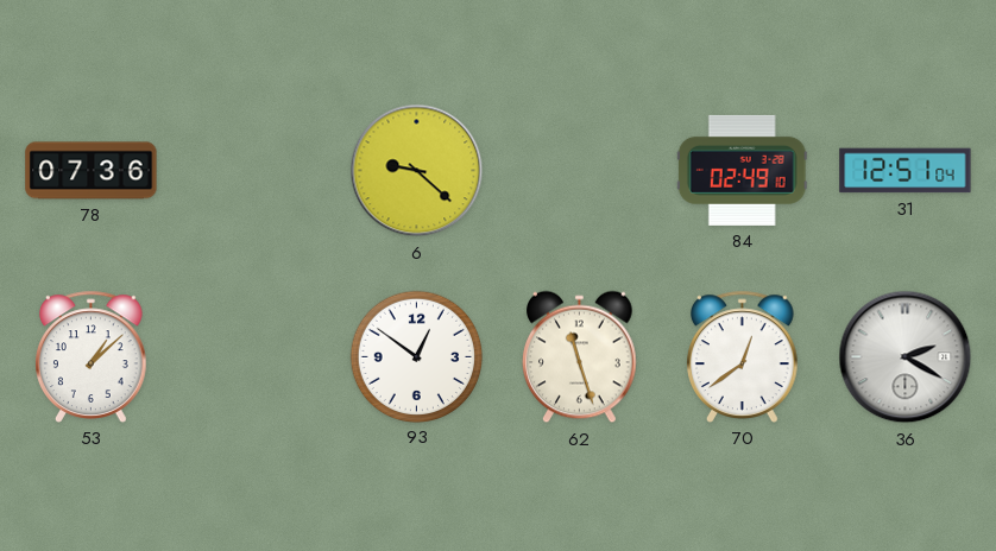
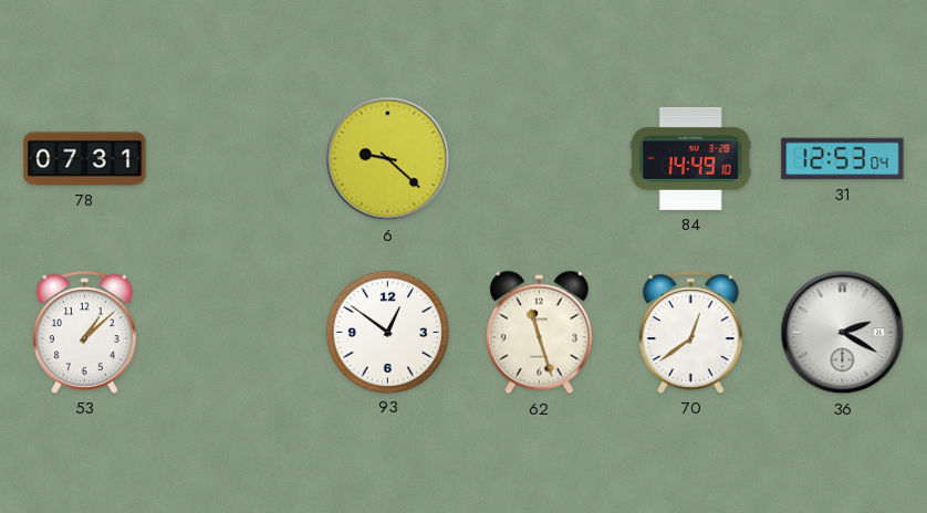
78: 07:36 -> 07:31 (85, 159)
84: 02:49 -> 14:49 (690, 158)
31: 12:51 -> 12:53 (843, 159)
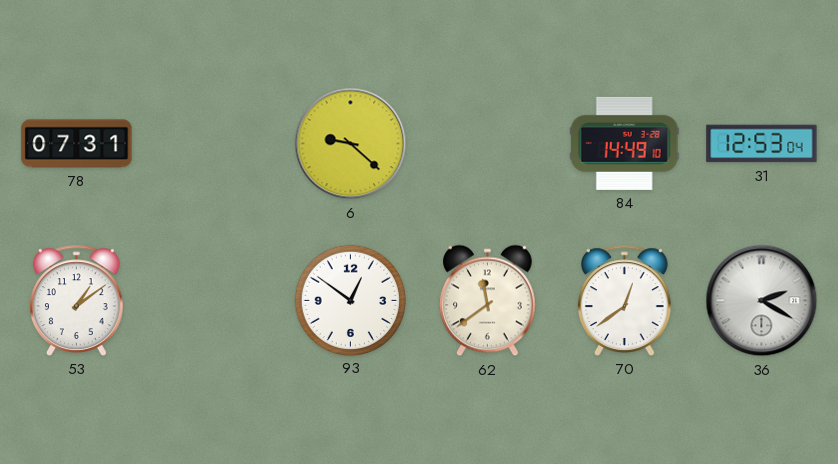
53: 1:08 -> 1:09 (77, 300)
62: 11:27 -> 11:39 (488, 301)
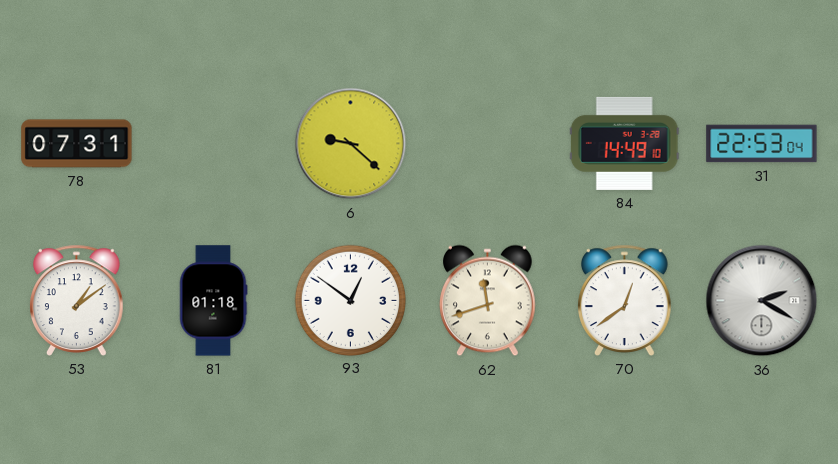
31: 12:53 -> 22:53 (762, 144)
81: none -> 01:18 (213, 301)
62: 11:39 -> 11:42 (488, 301)
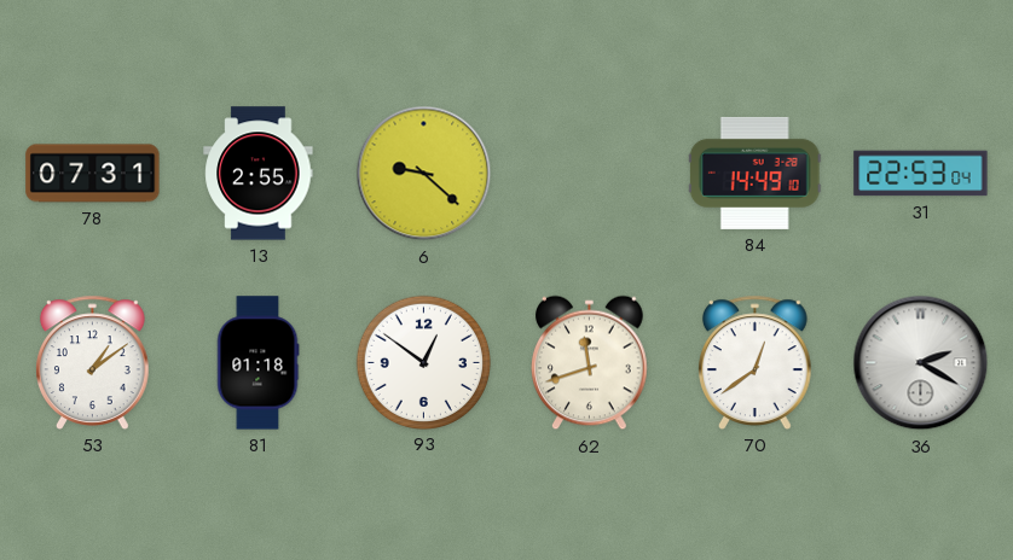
13: none -> 2:55 (259, 174)
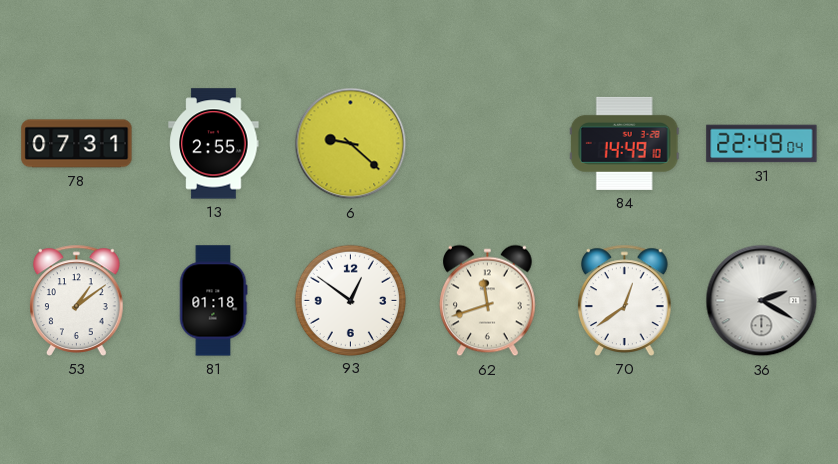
31: 22:53 -> 22:49 (762, 144)
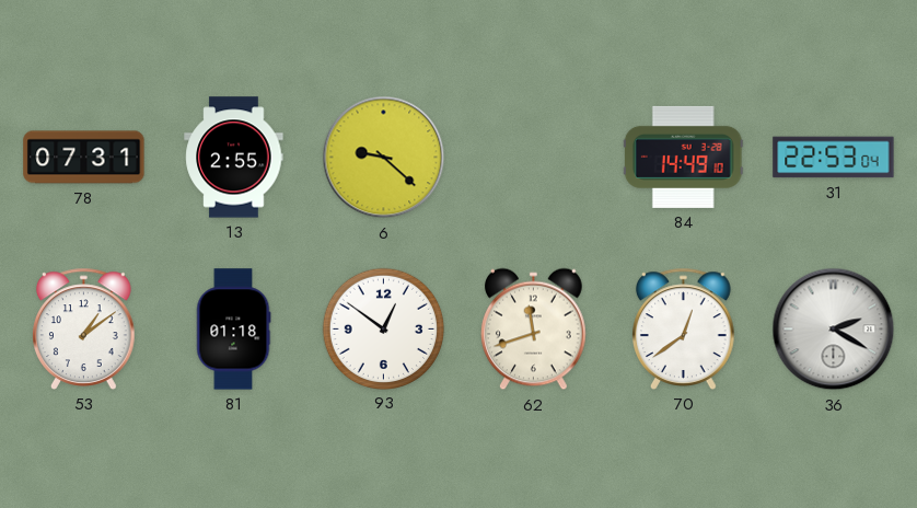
31: 22:49 -> 22:53 (834, 158)
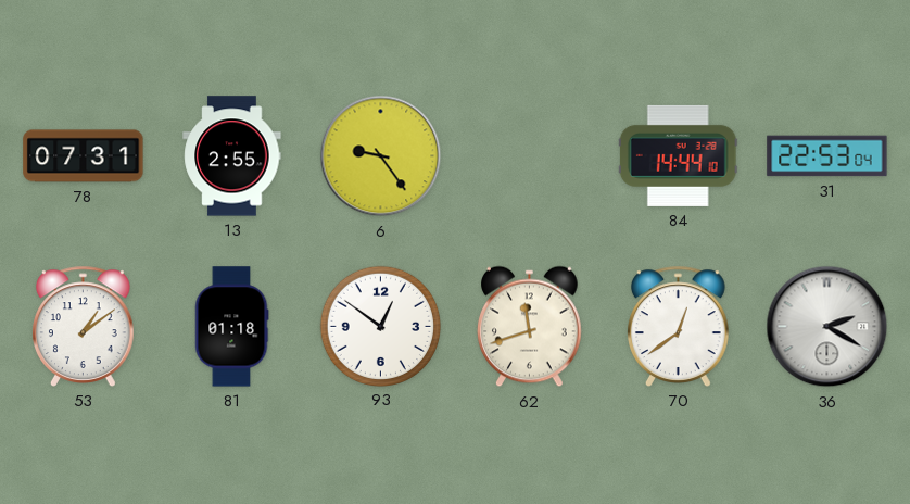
6: 9:22 -> 9:24 (381, 156)
84: 14:49 -> 14:44 (678, 155)
